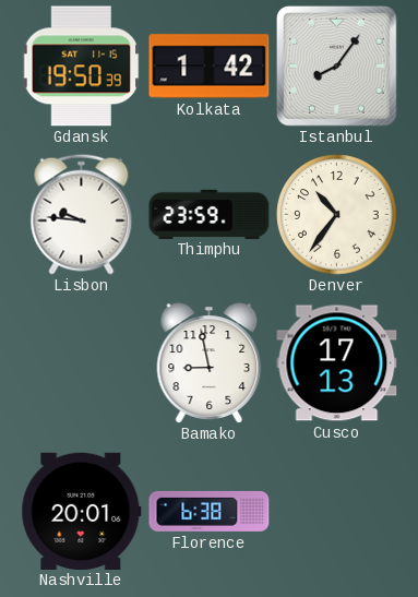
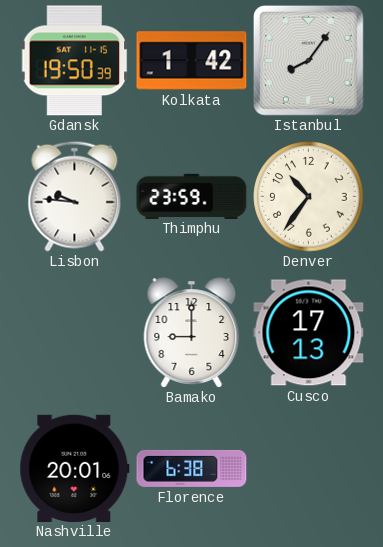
Bamako: 8:58 -> 9:00 (192, 333)
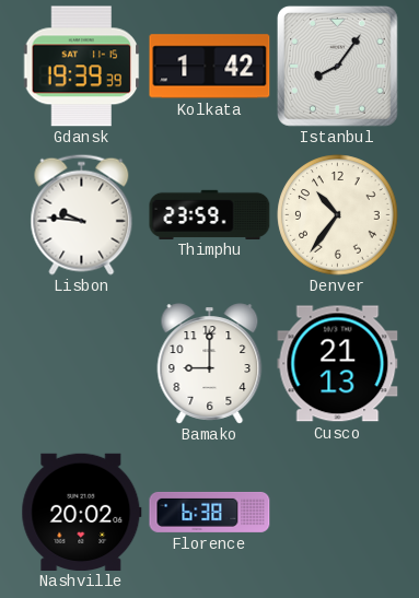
Gdansk: 19:50 -> 19:39 (82, 67)
Cusco: 17:13 -> 21:13 (338, 364)
Nashville: 20:01 -> 20:02 (82, 512)
